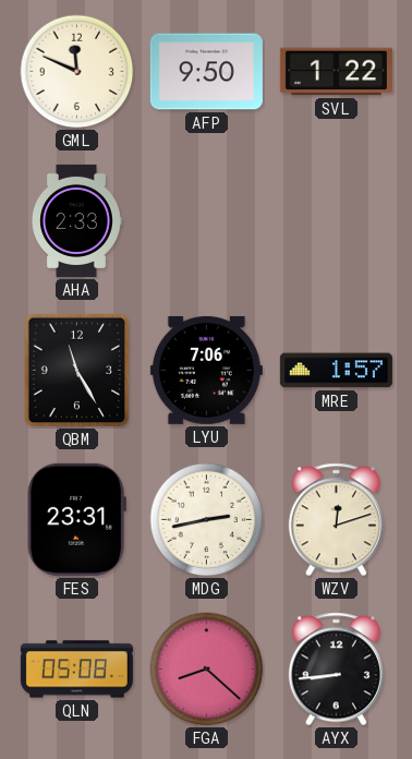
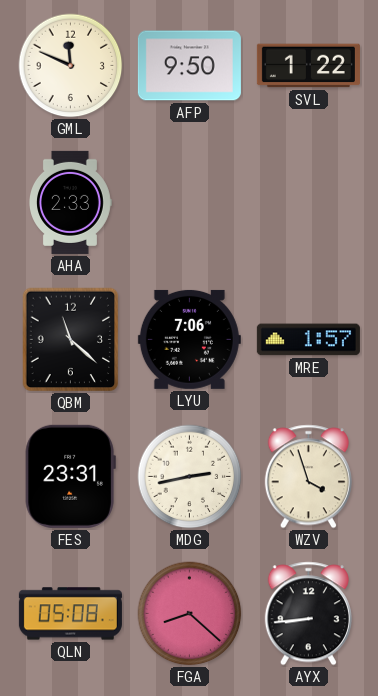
QBM: 11:25 -> 11:22 (71, 340)
WZV: 12:12 -> 3:57 (308, 477)
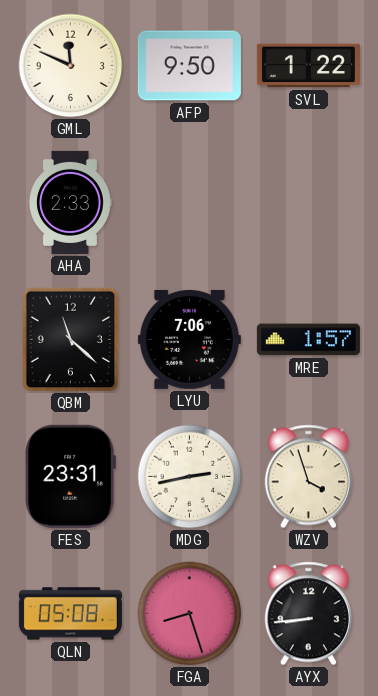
FGA: 8:22 -> 8:27 (190, 614)
